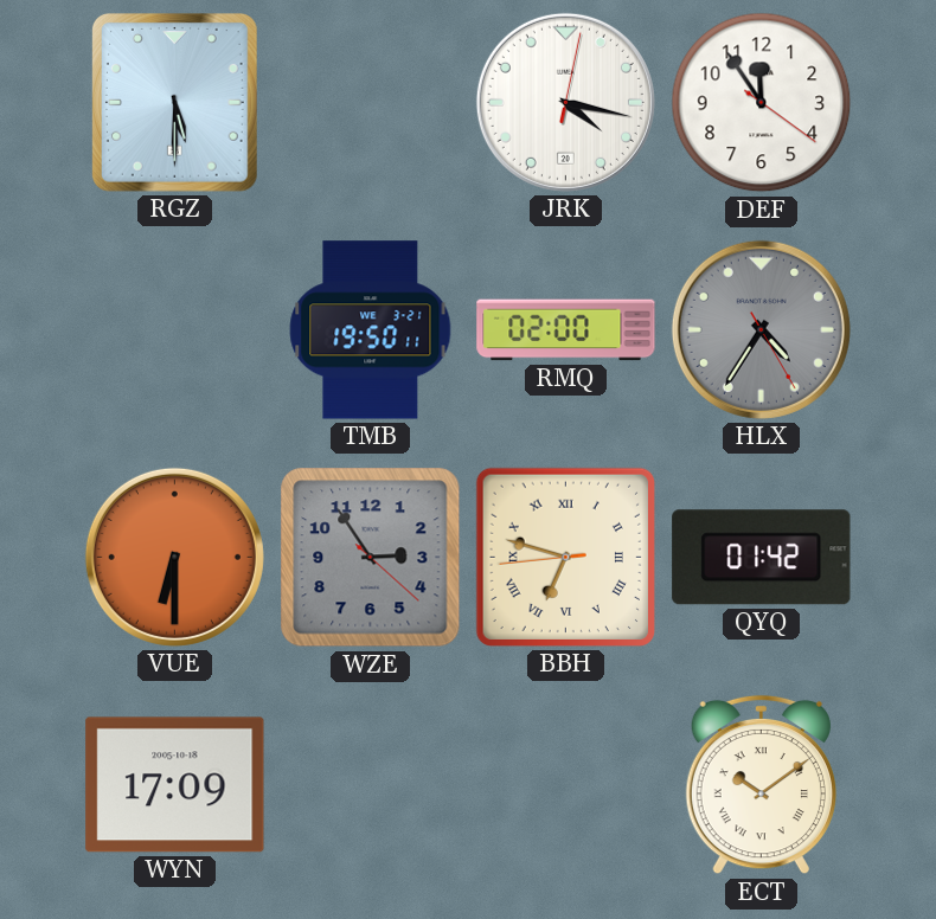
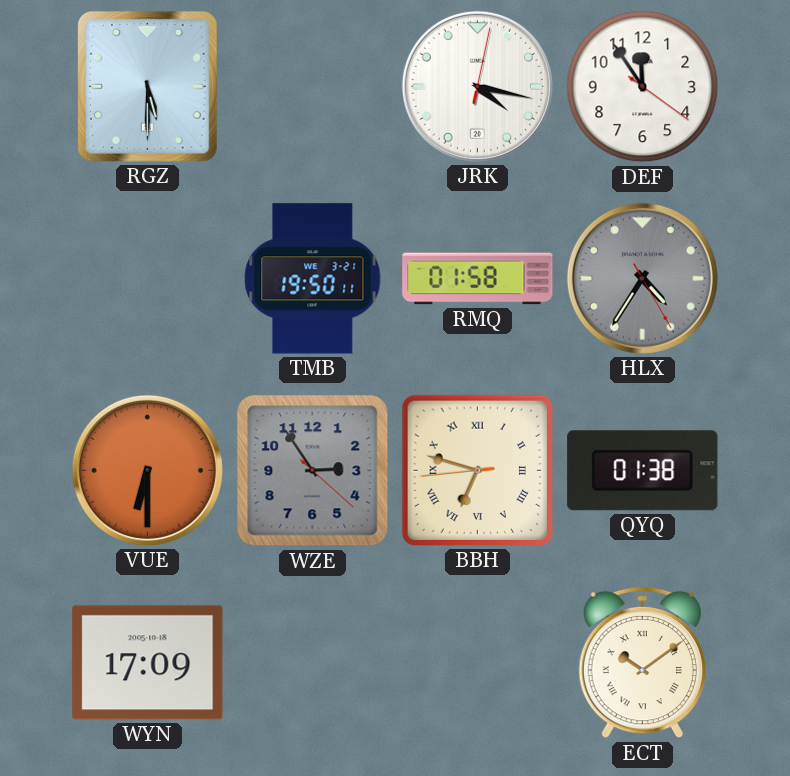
RMQ: 02:00 -> 01:58 (478, 279)
QYQ: 01:42 -> 01:38 (643, 471)
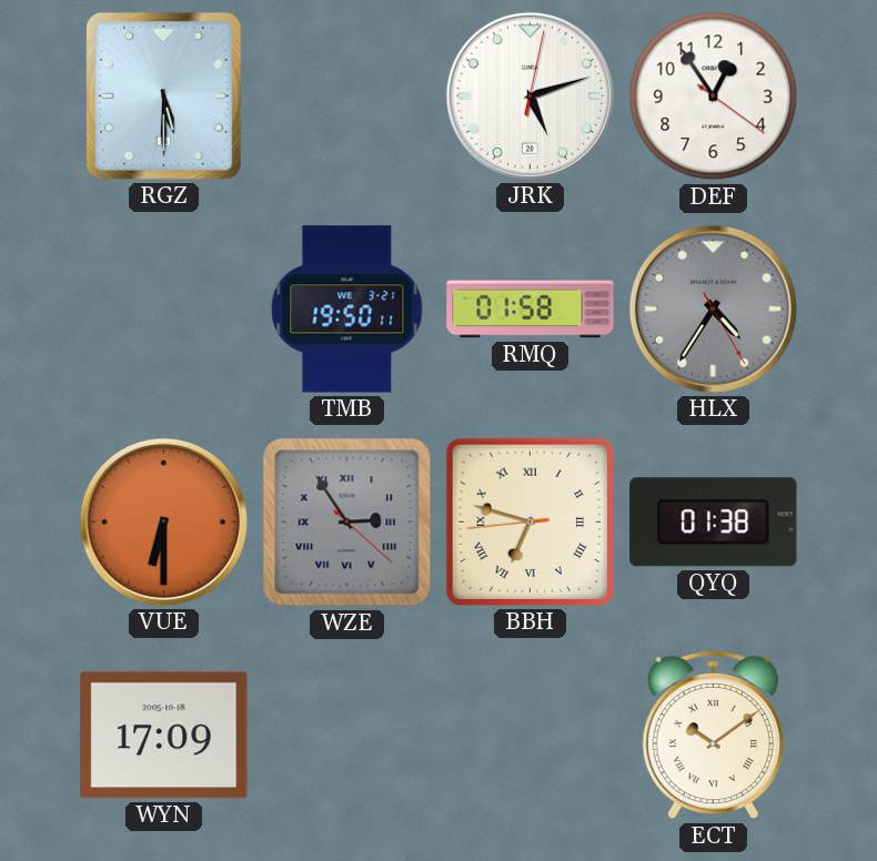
JRK: 4:17 -> 5:12 (530, 95)
DEF: 11:54 -> 12:54 (714, 97)
WZE numerals: Arabic -> Roman (347, 523)
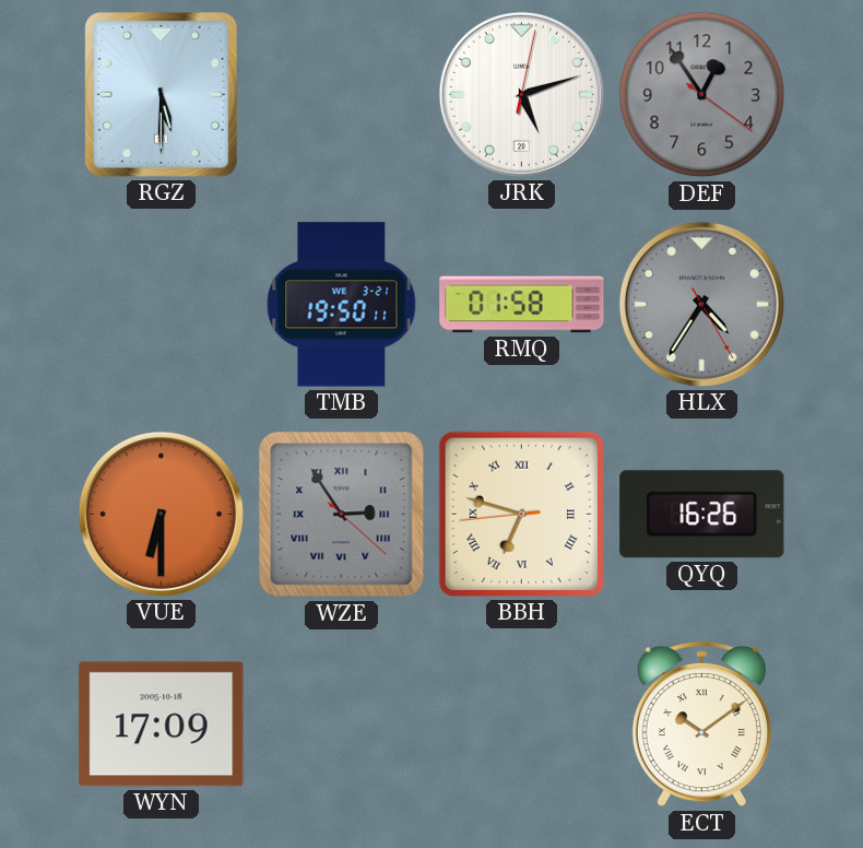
DEF dial: white -> grey (702, 95)
QYQ: 01:38 -> 16:26 (702, 515)
